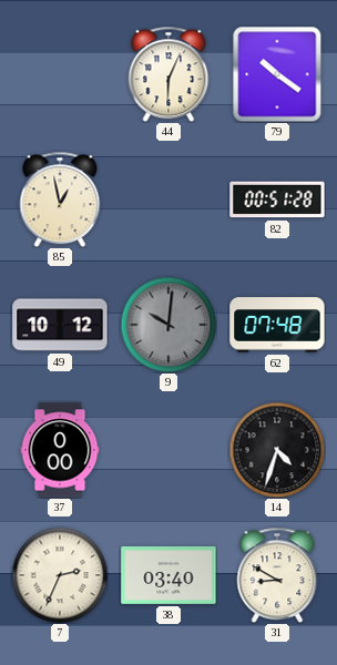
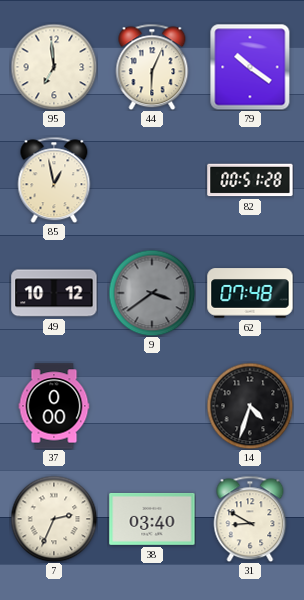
95: none -> 6:59 (54, 67)
9: 10:01 -> 3:39 (152, 293)
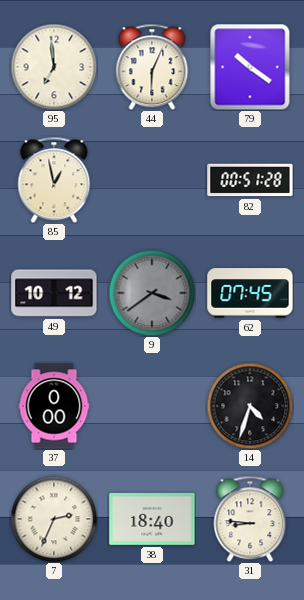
62: 07:48 -> 07:45 (250, 293)
38: 03:40 -> 18:40 (152, 519)
31: 8:50 -> 8:46 (250, 519)
